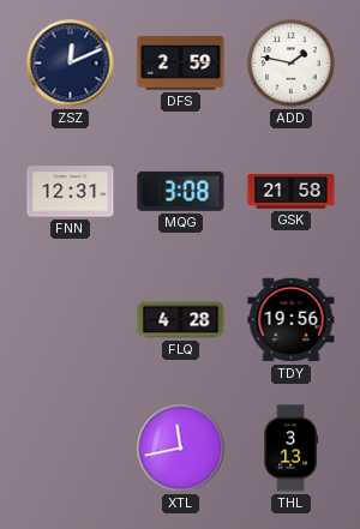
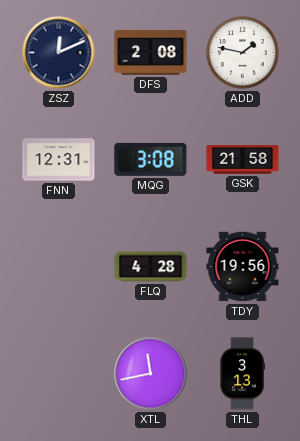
DFS: 2:59 -> 2:08 (151, 53)
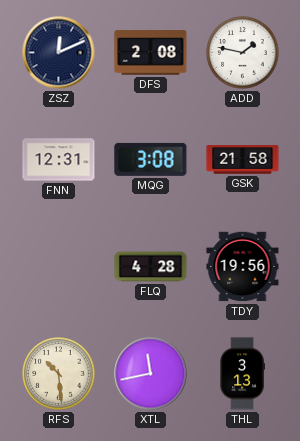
RFS: none -> 10:29 (59, 374)
